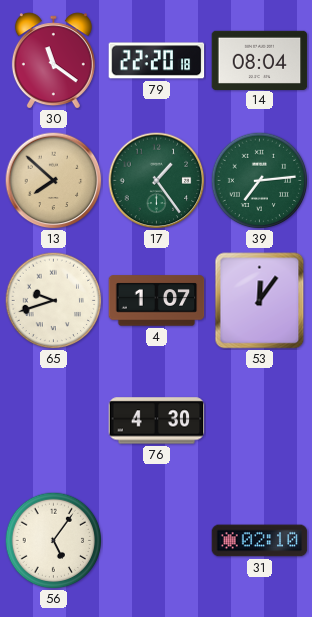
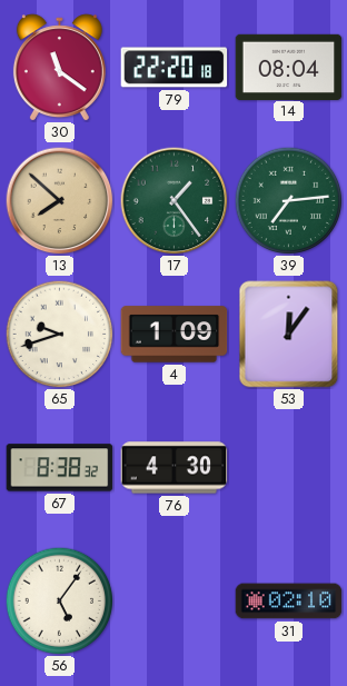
4: 1:07 -> 1:09 (175, 335)
67: none -> 8:38 (60, 468)
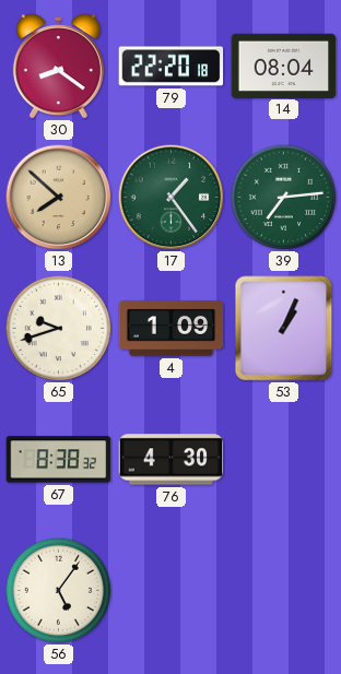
30: 11:21 -> 8:21 (58, 67)
53: 12:06 -> 1:04 (284, 329)
31: 02:10 -> none (289, 602)
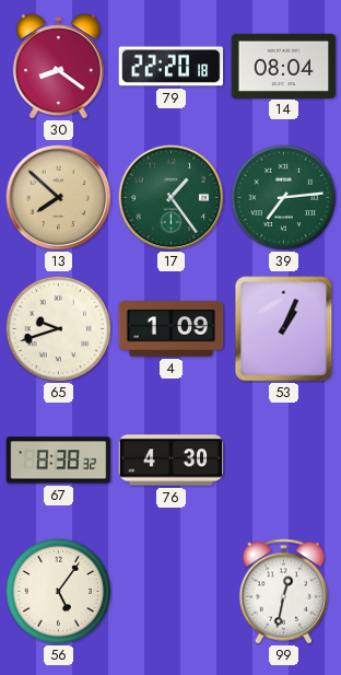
99: none -> 12:32 (284, 592)
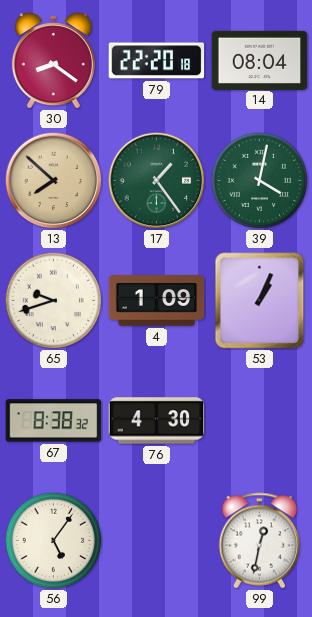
39: 7:14 -> 4:02 (259, 180)
